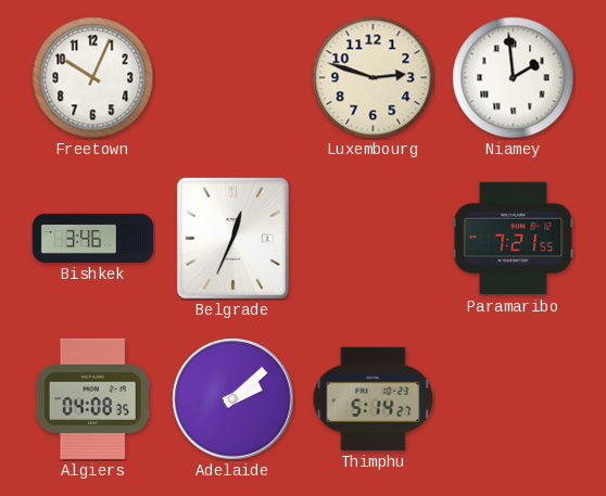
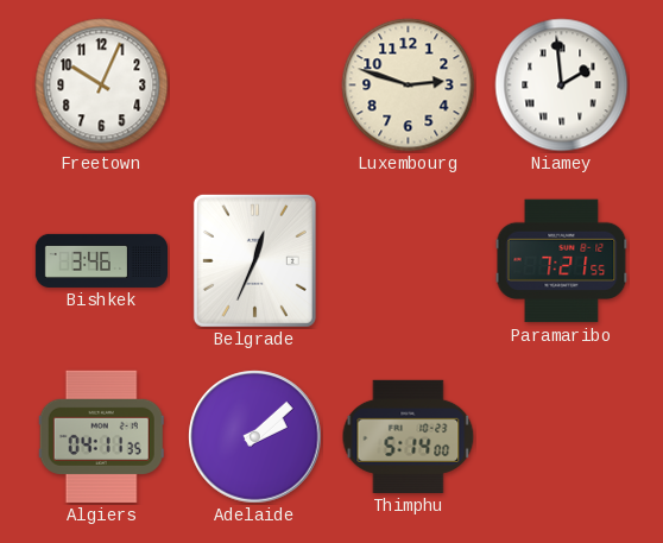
Algiers: 04:08 -> 04:11 (101, 436)
Thimphu: 5:14:27 -> 5:14:00 (409, 436)
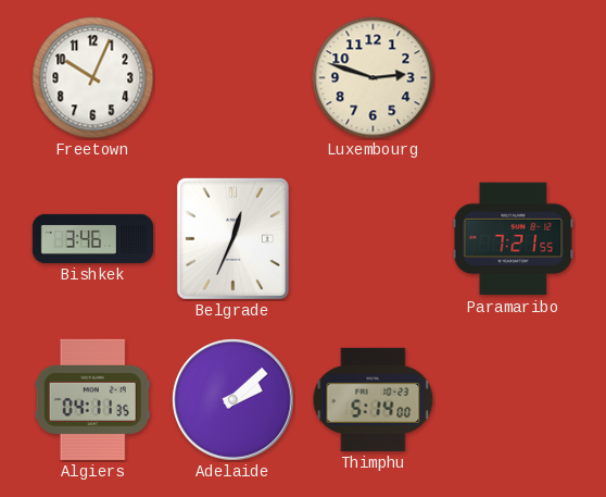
Niamey: 1:59 -> none (562, 86)
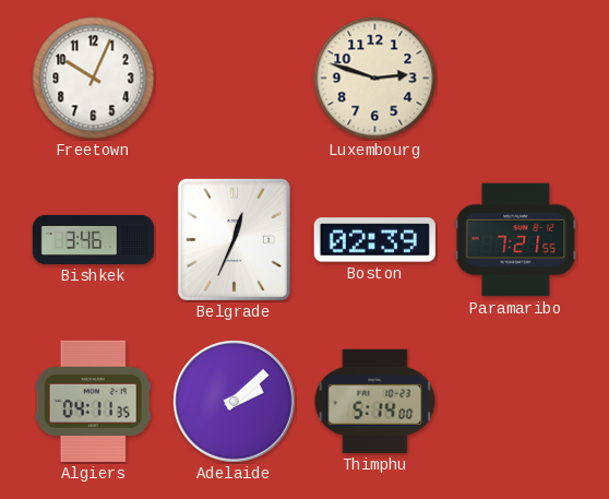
Boston: none -> 02:39 (374, 240)
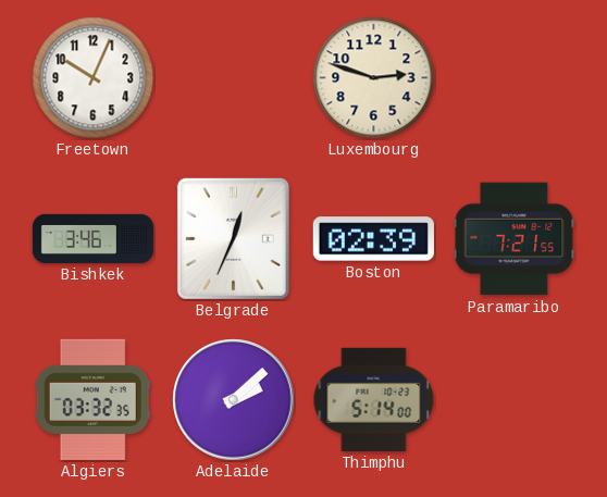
Algiers: 04:11 -> 03:32 (92, 399)
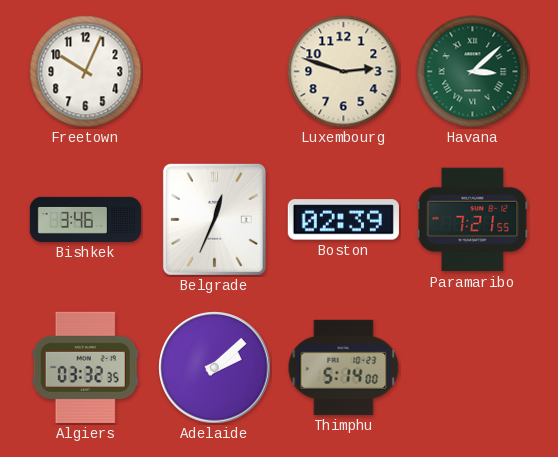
Havana: none -> 3:08 (473, 72)
